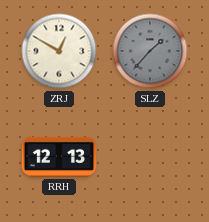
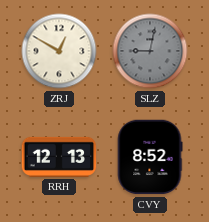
SLZ: 1:37 -> 9:02 (150, 51)
CVY: none -> 8:52 (150, 157)
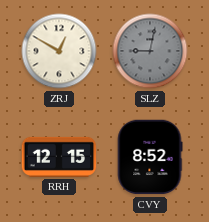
RRH: 12:13 -> 12:15 (59, 157)
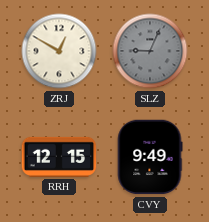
SLZ: 9:02 -> 9:04 (150, 51)
CVY: 8:52 -> 9:49 (150, 157)
